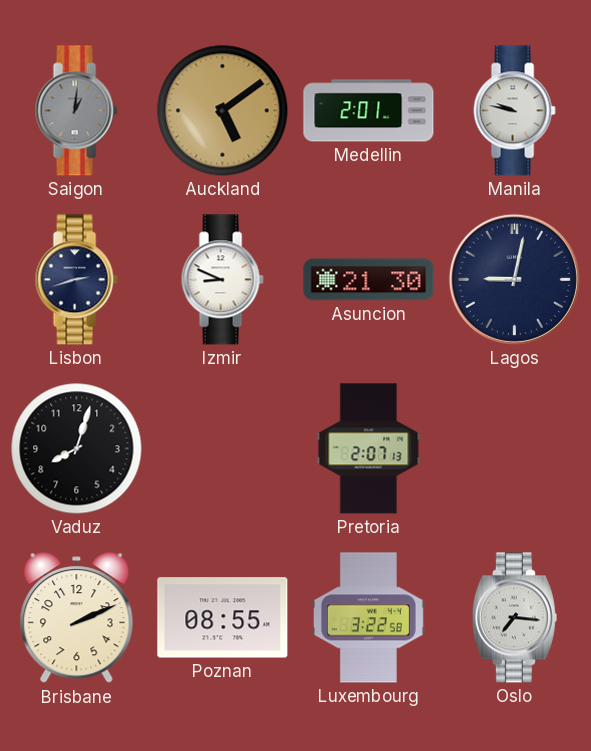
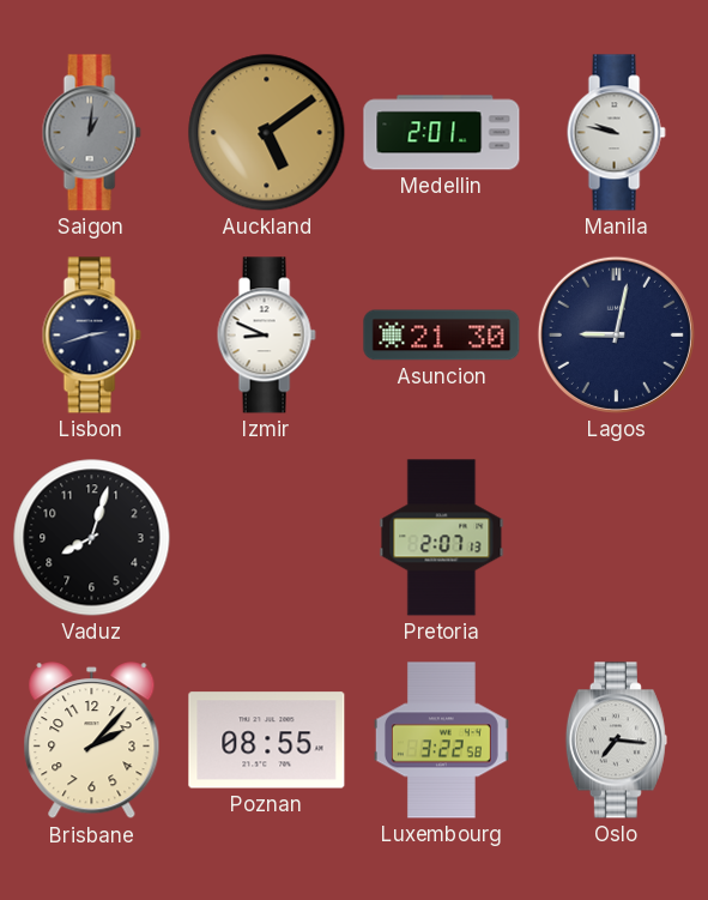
Brisbane: 2:11 -> 2:07 (92, 741)
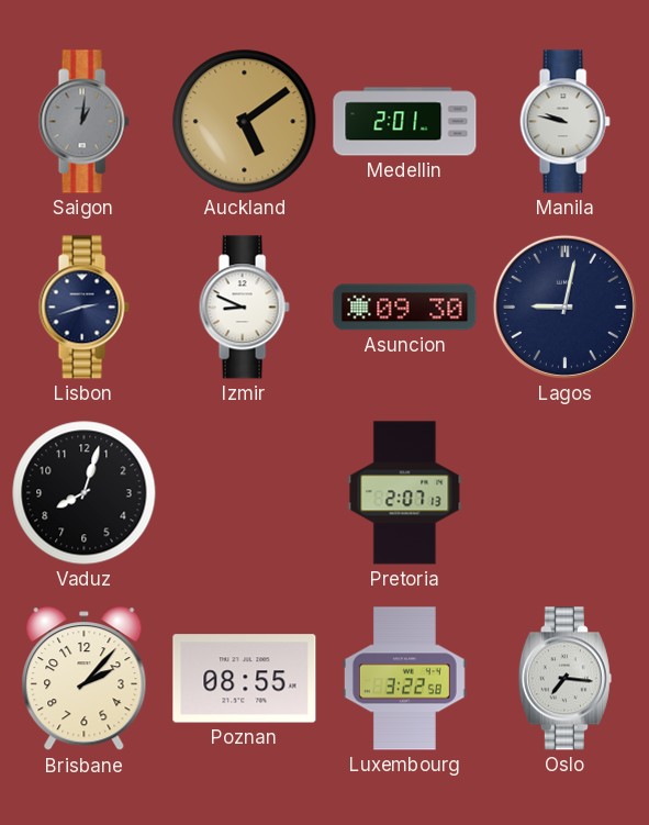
Asuncion: 21:30 -> 09:30 (405, 308)
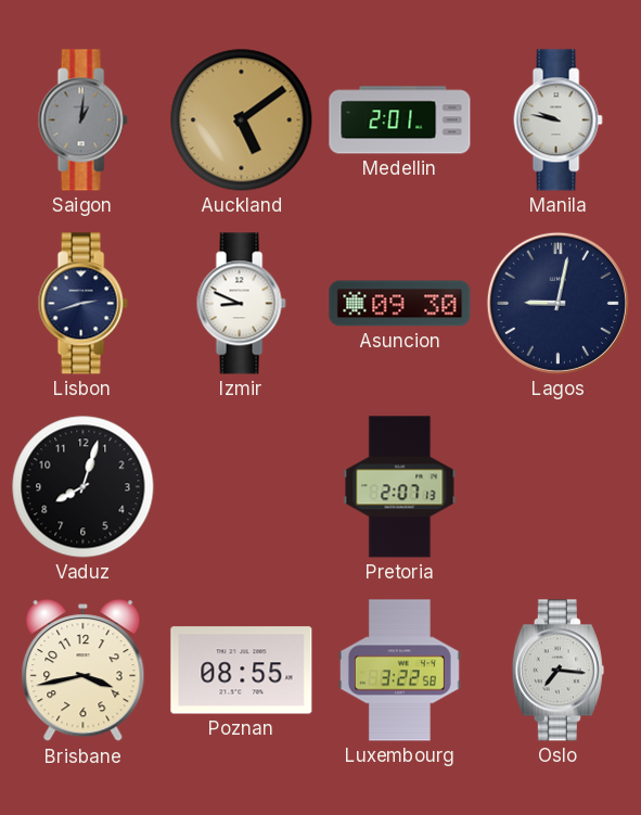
Brisbane: 2:07 -> 3:43 (84, 671)
